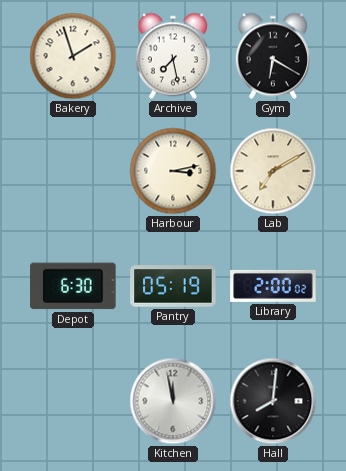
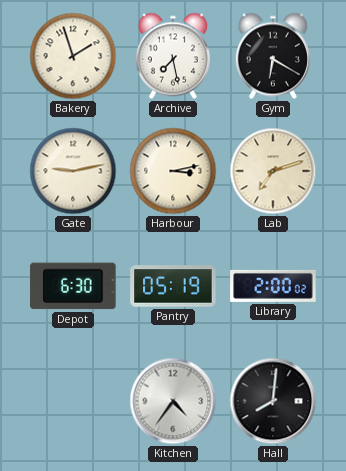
Gate: none -> 9:13 (73, 171)
Lab: 7:10 -> 7:12 (273, 171)
Kitchen: 11:58 -> 4:36 (173, 401)
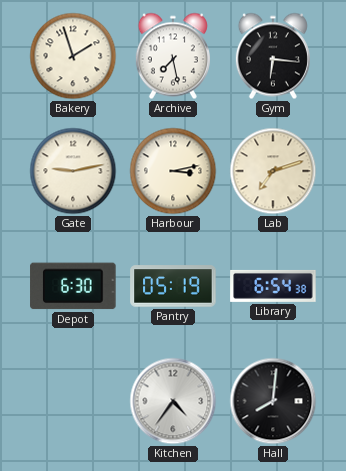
Gym: 6:20 -> 6:16 (273, 56)
Library: 2:00 -> 6:54 (273, 286)
